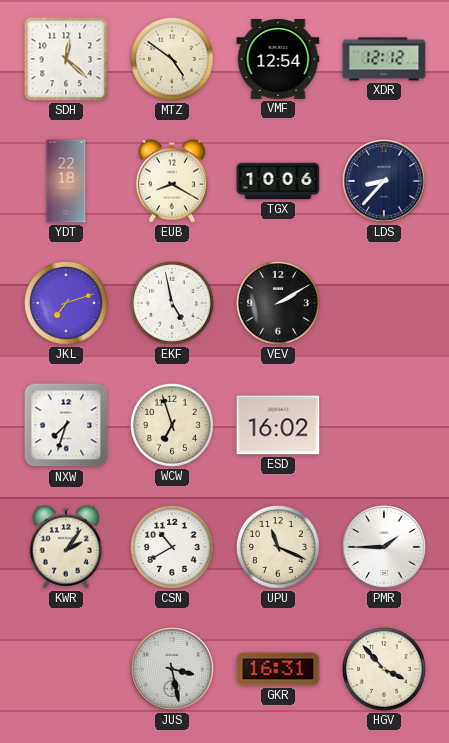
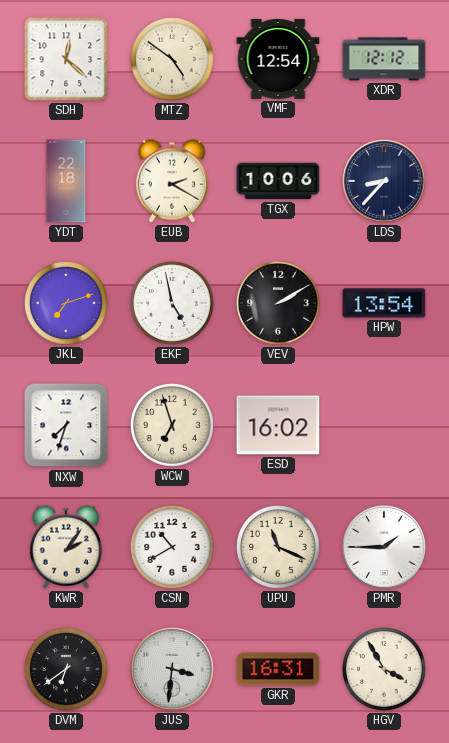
EUB: 8:20 -> 2:20 (172, 181)
HPW: none -> 13:54 (384, 303)
DVM: none -> 6:39 (67, 670)
JUS: 3:28 -> 3:31 (172, 669)
HGV: 3:53 -> 3:55 (385, 670)
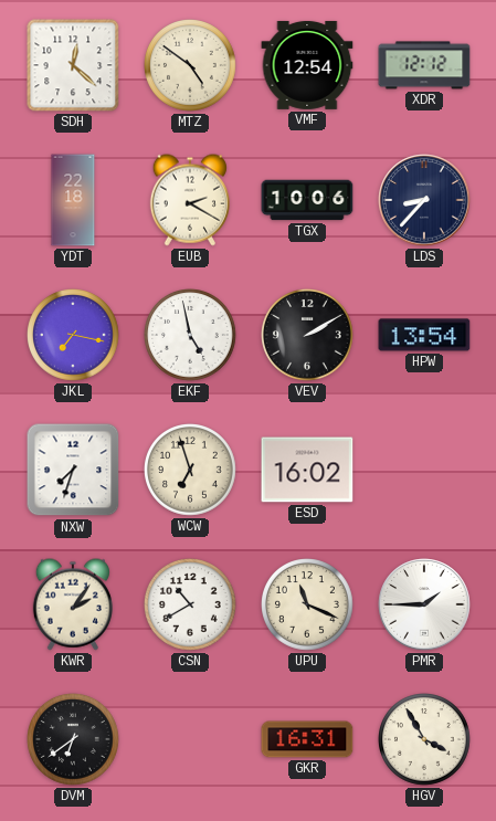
JKL: 7:12 -> 7:17 (74, 336)
JUS: 3:31 -> none (172, 669)
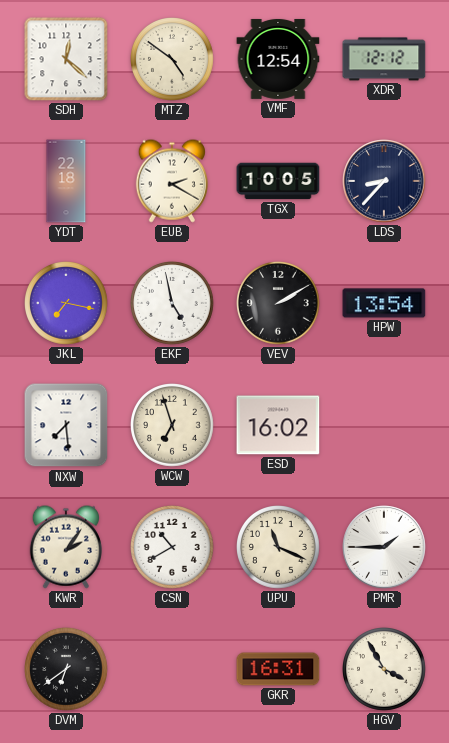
TGX: 10:06 -> 10:05 (278, 181)
NXW: 7:33 -> 7:29 (66, 425)
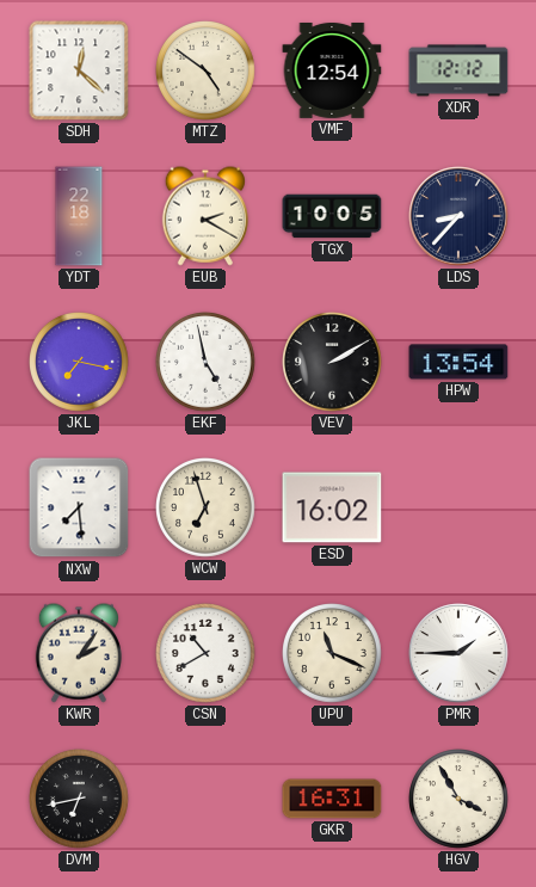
DVM: 6:39 -> 6:43 (80, 800)
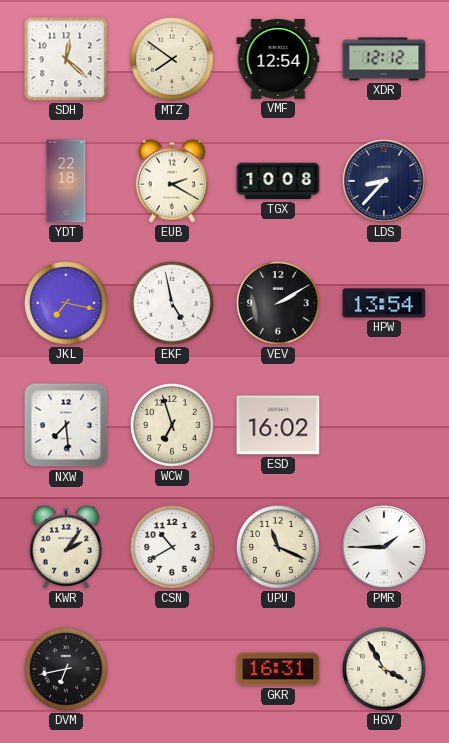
MTZ: 4:51 -> 7:51 (173, 60)
TGX: 10:05 -> 10:08 (278, 181)
